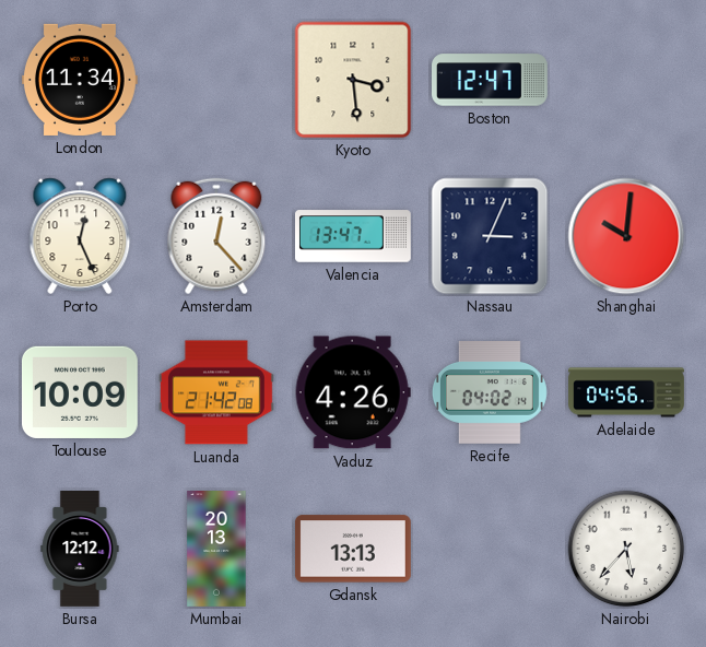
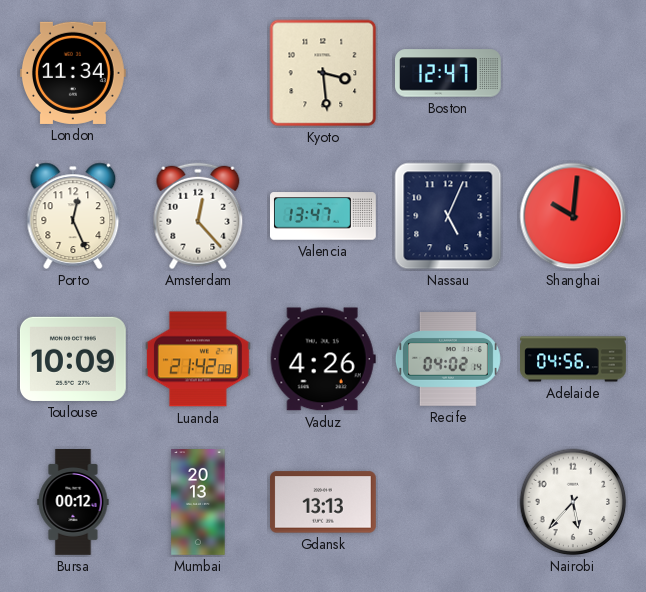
Nassau: 3:04 -> 5:04 (448, 216)
Bursa: 12:12 -> 00:12 (73, 503)
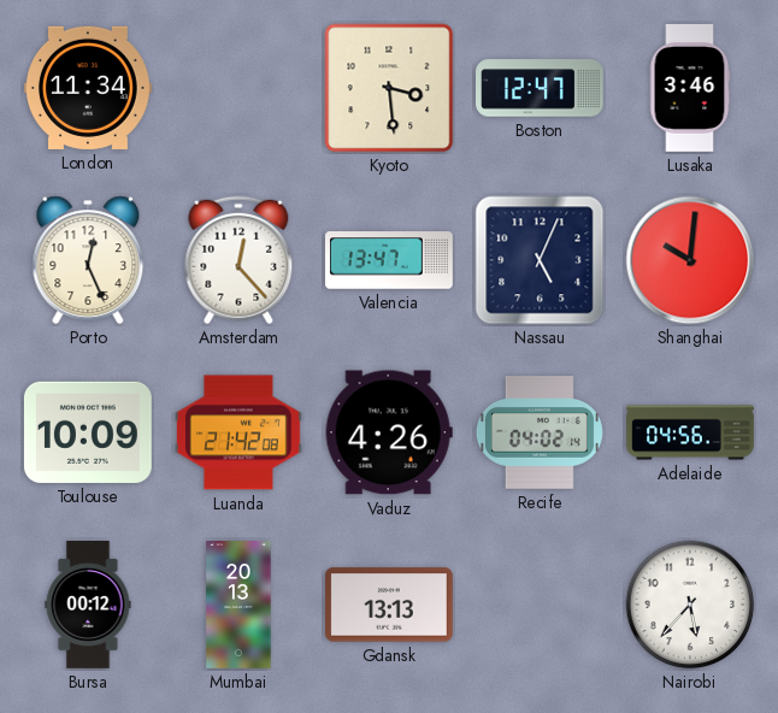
Lusaka: none -> 3:46 (690, 89)
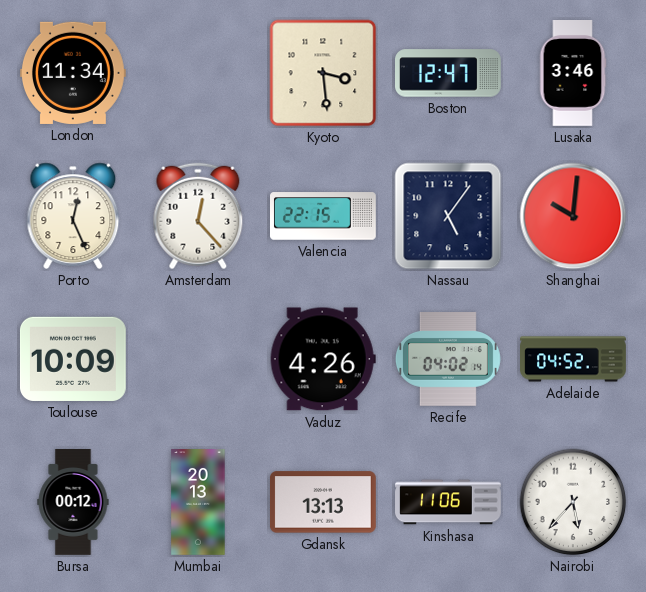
Valencia: 13:47 -> 22:15 (324, 216)
Nassau: 5:04 -> 5:06 (448, 216)
Luanda: 21:42 -> none (238, 432)
Adelaide: 04:56 -> 04:52 (573, 359)
Kinshasa: none -> 11:06 (448, 502)
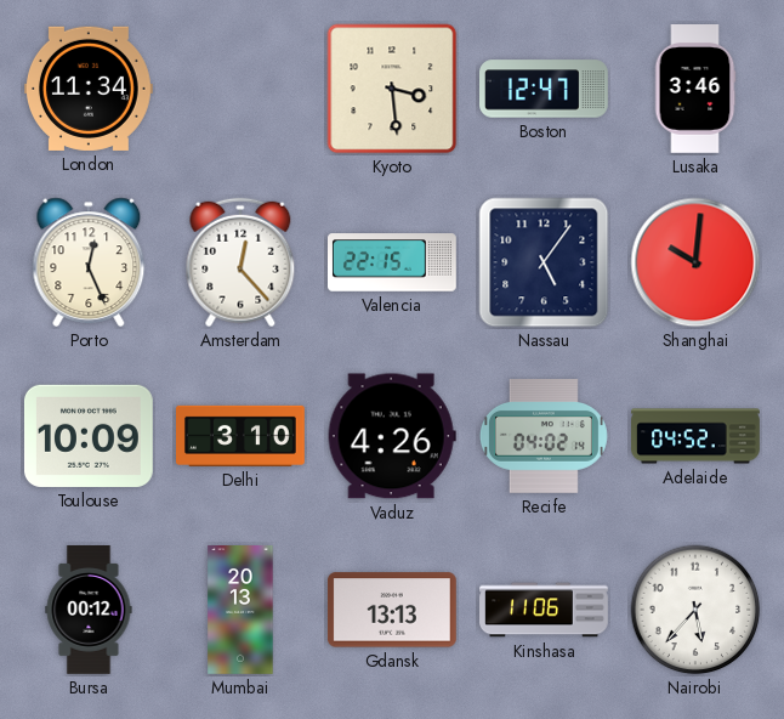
Delhi: none -> 3:10 (242, 436)
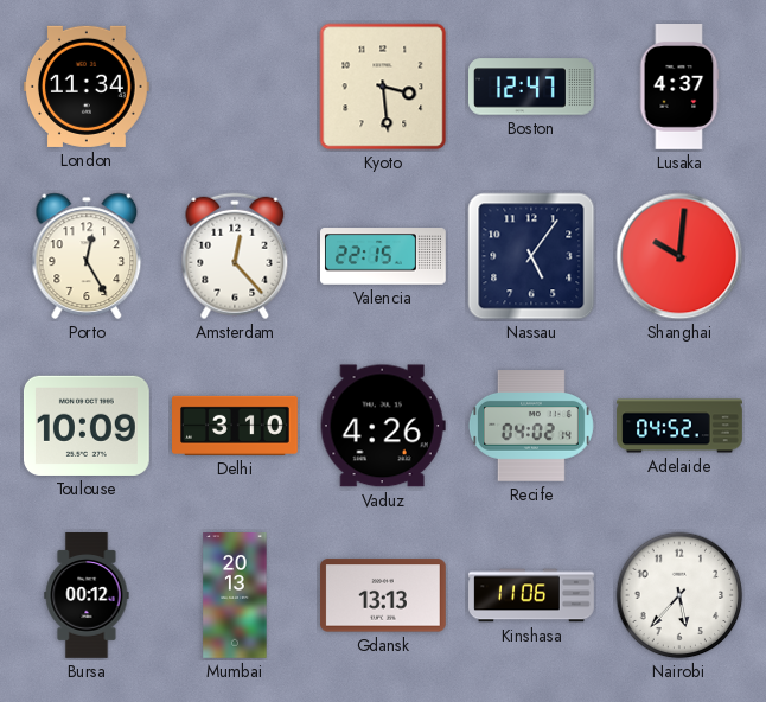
Lusaka: 3:46 -> 4:37 (679, 88)
Porto: 12:26 -> 12:25 (87, 256)
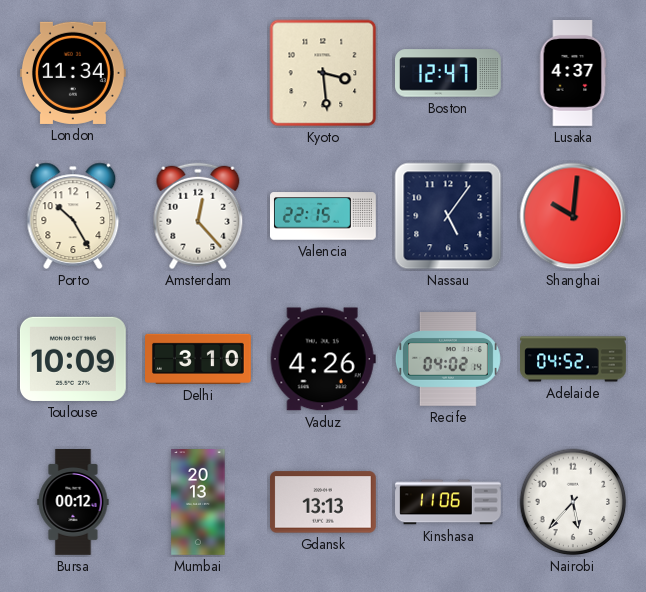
Porto: 12:25 -> 10:25 (73, 216)
